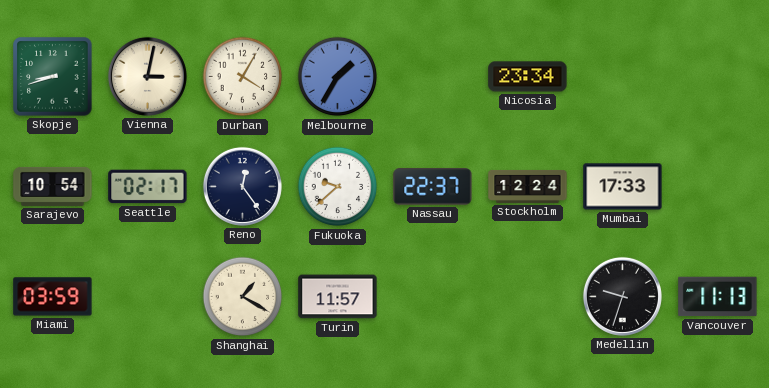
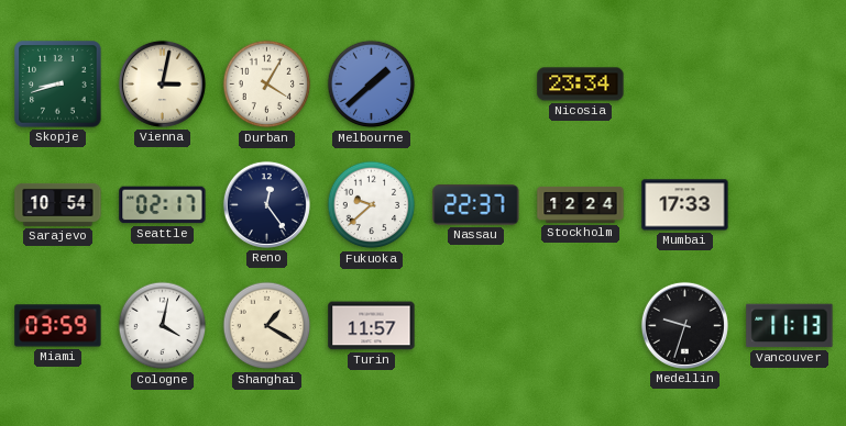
Melbourne: 1:35 -> 1:38 (372, 85)
Cologne: none -> 4:02 (163, 326)
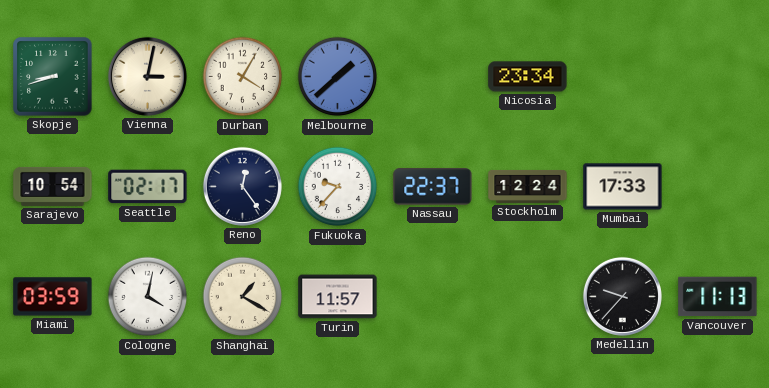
Fukuoka: 9:38 -> 9:37 (338, 187)
Medellin: 9:33 -> 9:37 (622, 296)
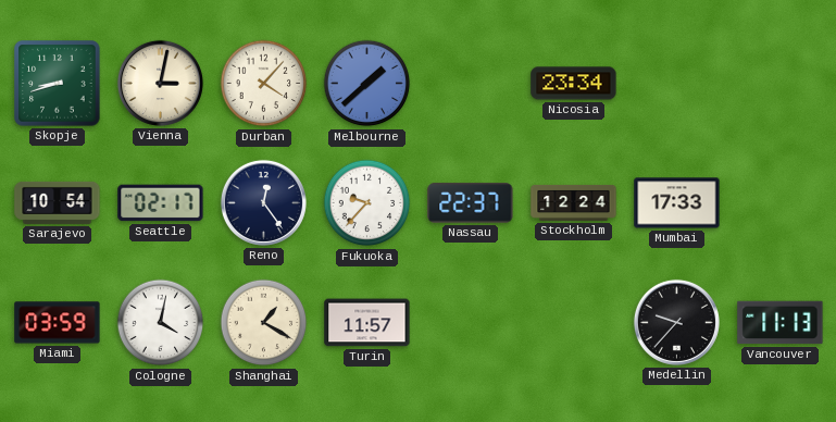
Durban: 4:05 -> 4:07 (264, 84)
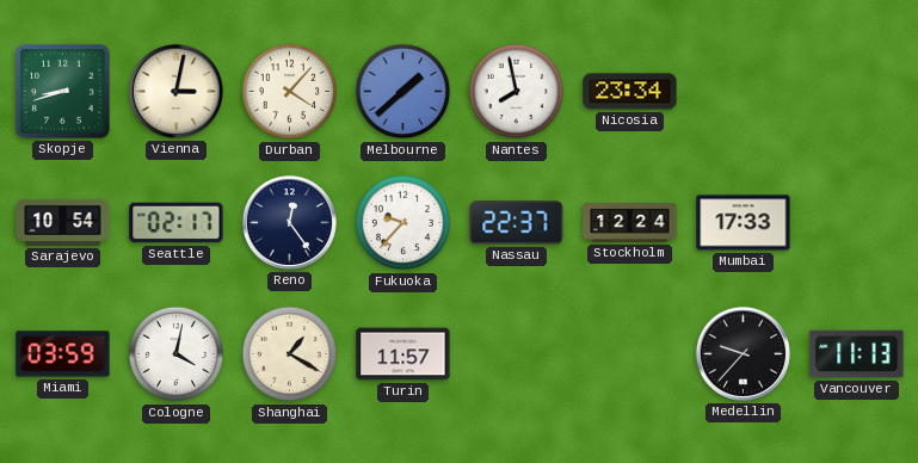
Nantes: none -> 7:58 (517, 92)
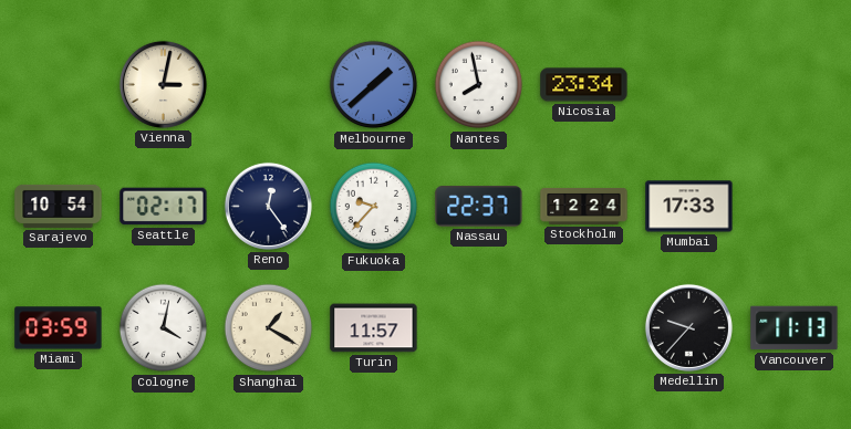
Skopje: 8:42 -> none (63, 92)
Durban: 4:07 -> none (290, 92)
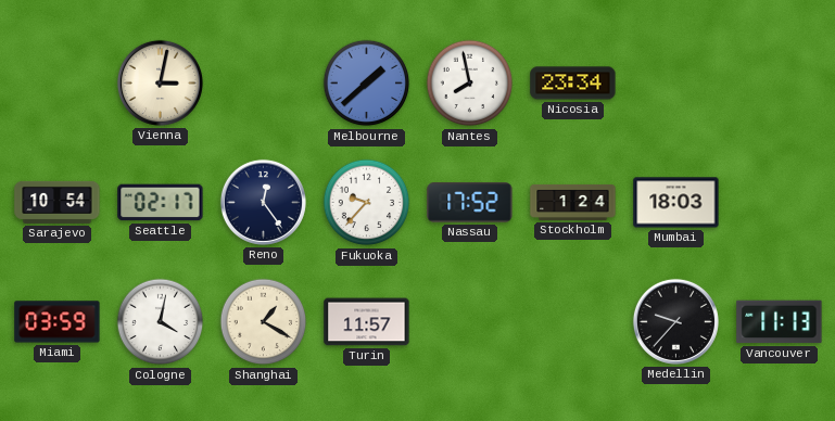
Nassau: 22:37 -> 17:52 (470, 203)
Stockholm: 12:24 -> 1:24 (573, 202)
Mumbai: 17:33 -> 18:03 (676, 203)
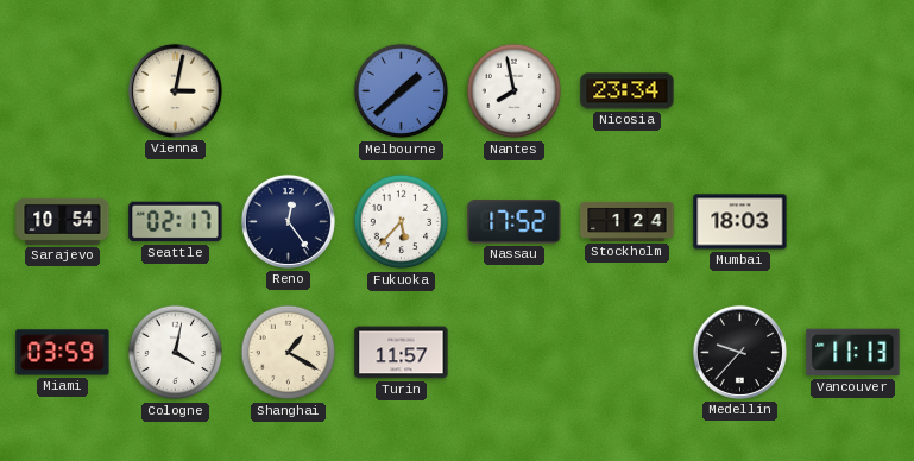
Fukuoka: 9:37 -> 5:37 (402, 222)
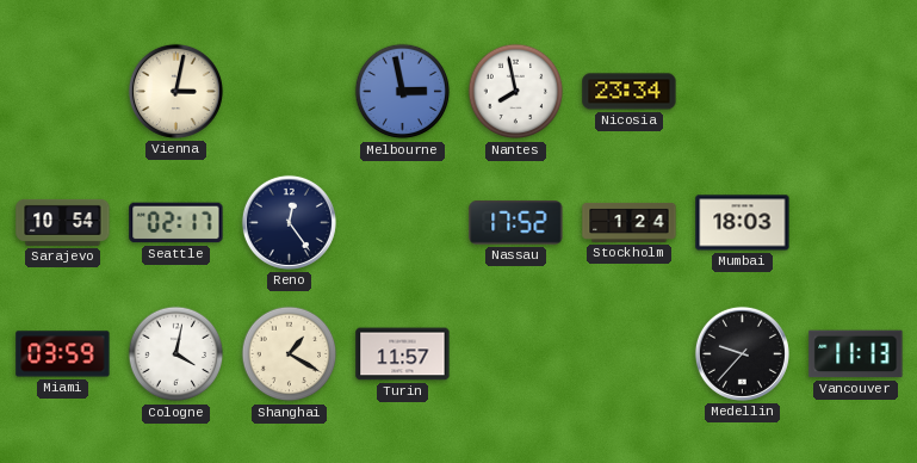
Melbourne: 1:38 -> 2:58 (403, 92)
Fukuoka: 5:37 -> none (402, 222)
